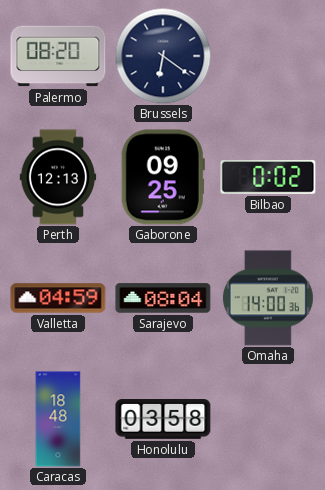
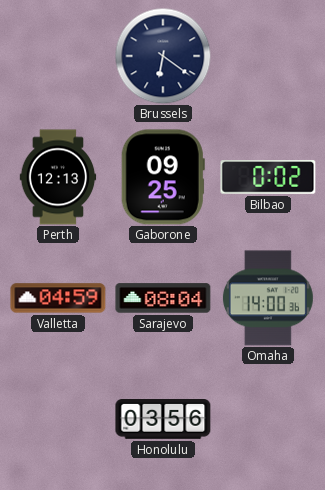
Palermo: 08:20 -> none (58, 56)
Caracas: 18:48 -> none (58, 419)
Honolulu: 03:58 -> 03:56 (163, 420)
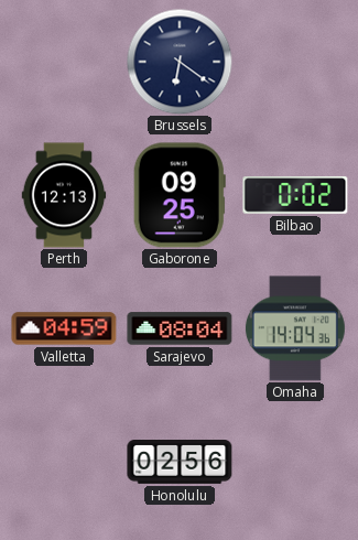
Omaha: 14:00 -> 14:04 (295, 328)
Honolulu: 03:56 -> 02:56 (180, 463)
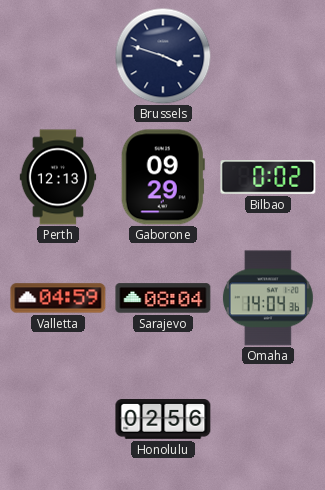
Brussels: 6:21 -> 3:48 (163, 56)
Gaborone: 09:25 -> 09:29 (163, 177)
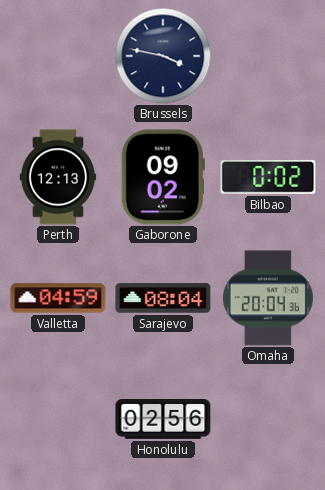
Brussels: 3:48 -> 3:47 (163, 56)
Gaborone: 09:29 -> 09:02 (163, 177)
Omaha: 14:04 -> 20:04 (268, 298)
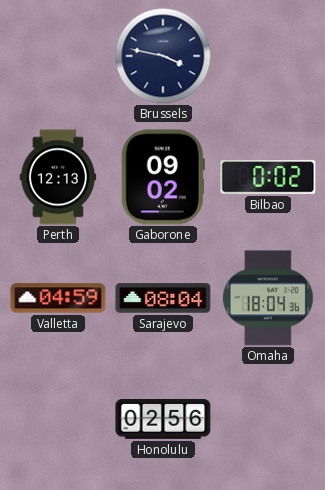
Omaha: 20:04 -> 18:04 (268, 298)
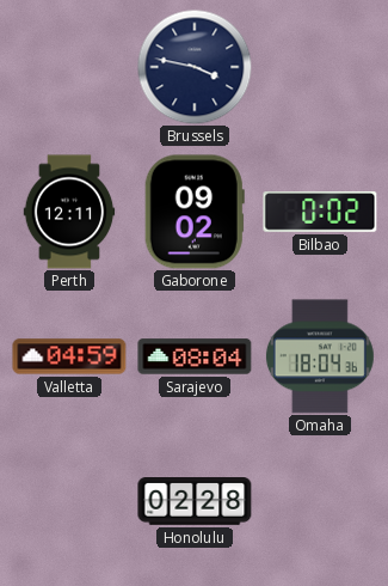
Perth: 12:13 -> 12:11 (69, 212)
Honolulu: 02:56 -> 02:28 (195, 502)
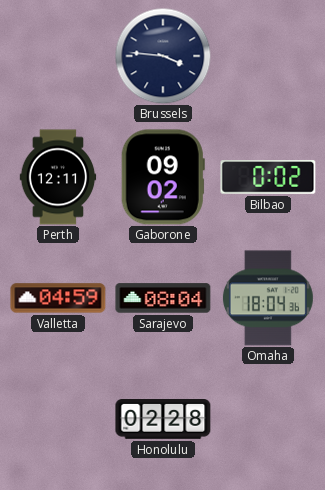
Brussels: 3:47 -> 3:46 (163, 56)
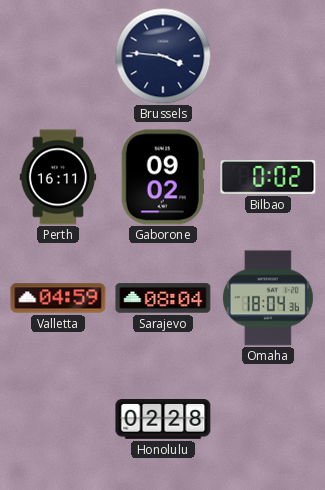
Perth: 12:11 -> 16:11 (58, 177)
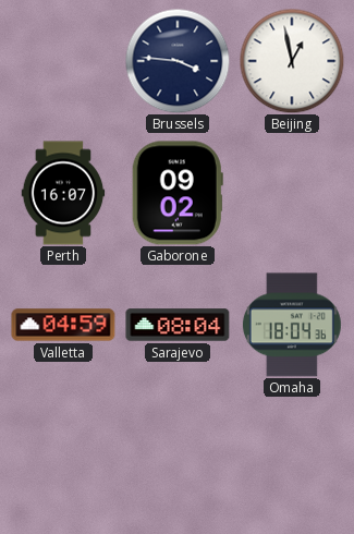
Beijing: none -> 12:58 (292, 61)
Perth: 16:11 -> 16:07 (63, 193)
Bilbao: 0:02 -> none (268, 177)
Honolulu: 02:28 -> none (163, 420)
